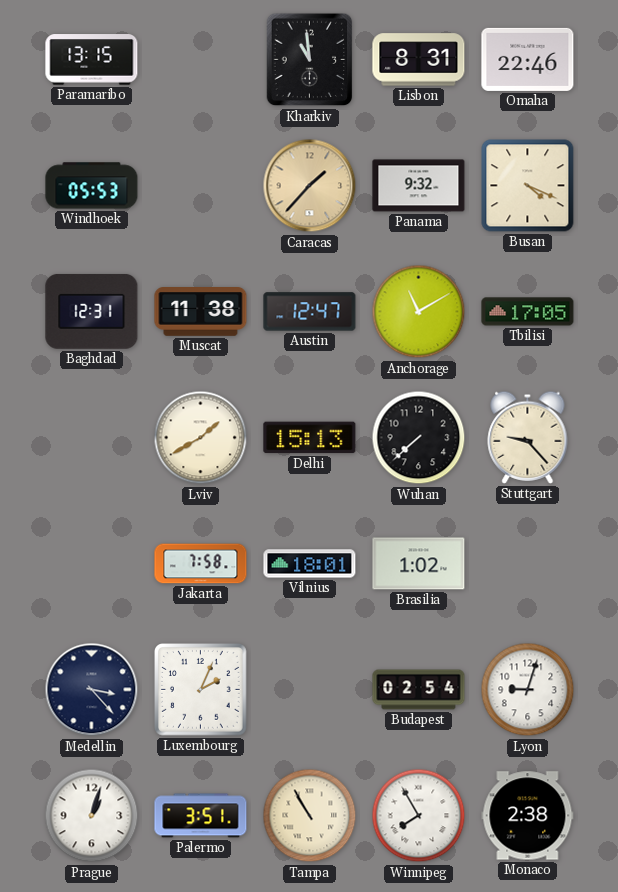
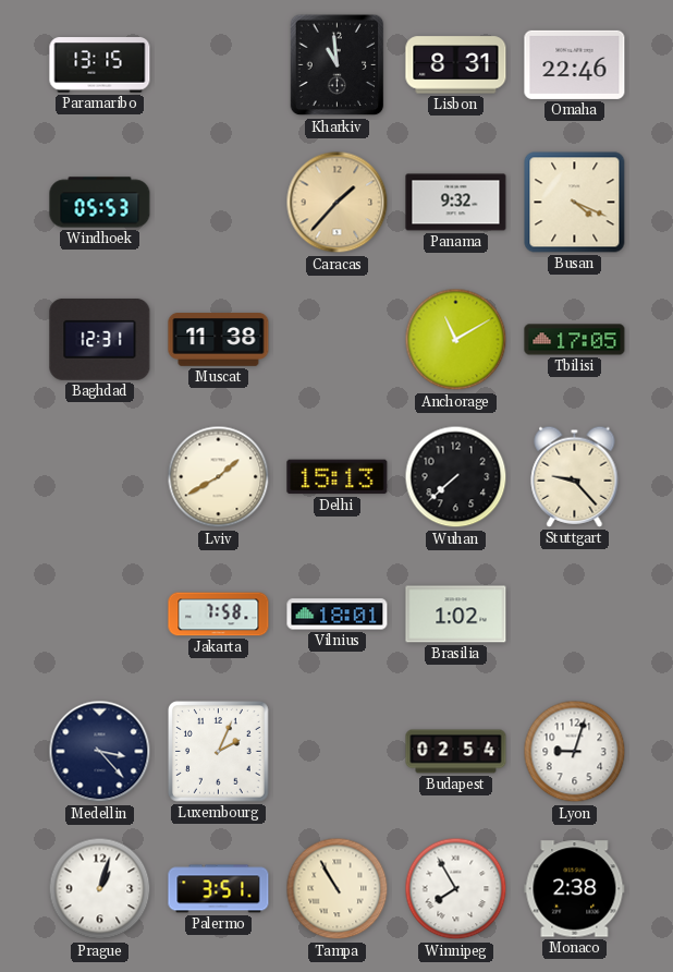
Austin: 12:47 -> none (310, 312)
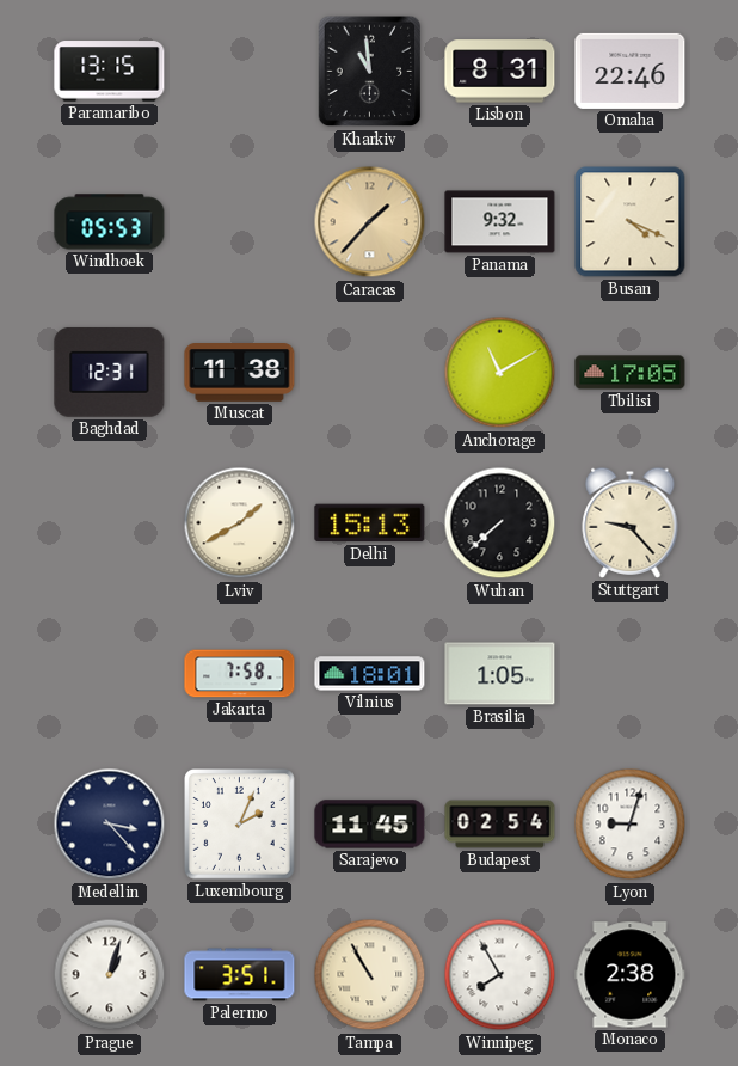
Brasilia: 1:02 -> 1:05 (500, 674)
Sarajevo: none -> 11:45 (370, 825)
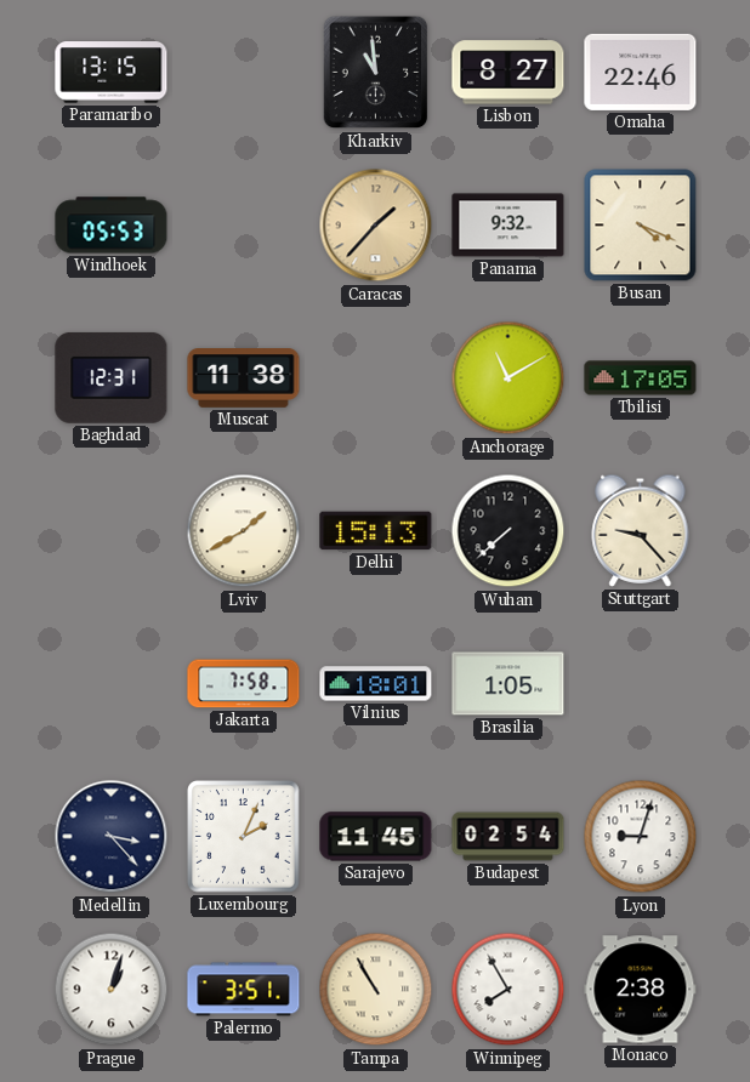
Lisbon: 8:31 -> 8:27 (508, 73)
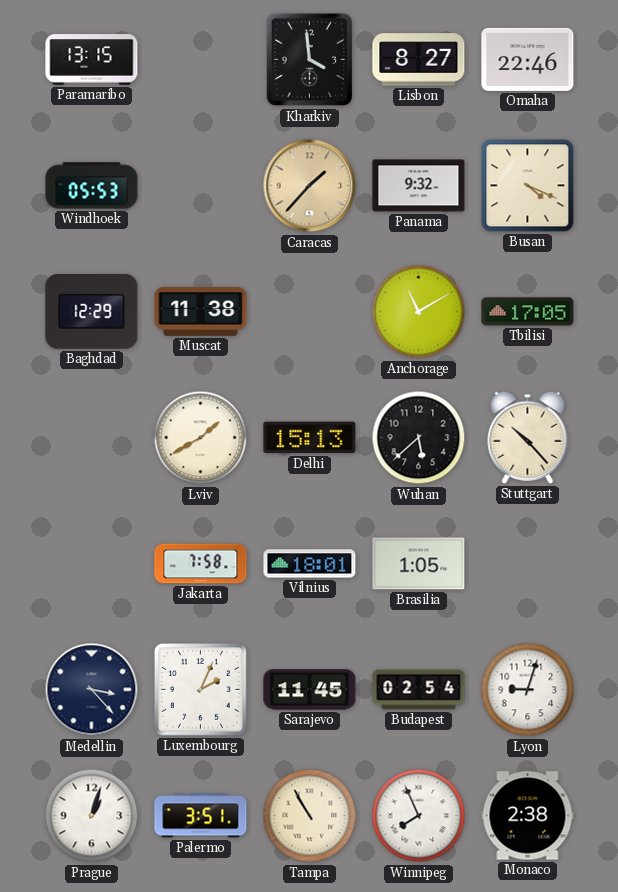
Kharkiv: 10:59 -> 3:59 (310, 60)
Baghdad: 12:31 -> 12:29 (92, 312)
Wuhan: 7:38 -> 5:38 (419, 438)
Stuttgart: 9:23 -> 10:23 (528, 437)
Winnipeg: 7:55 -> 7:56 (419, 816)
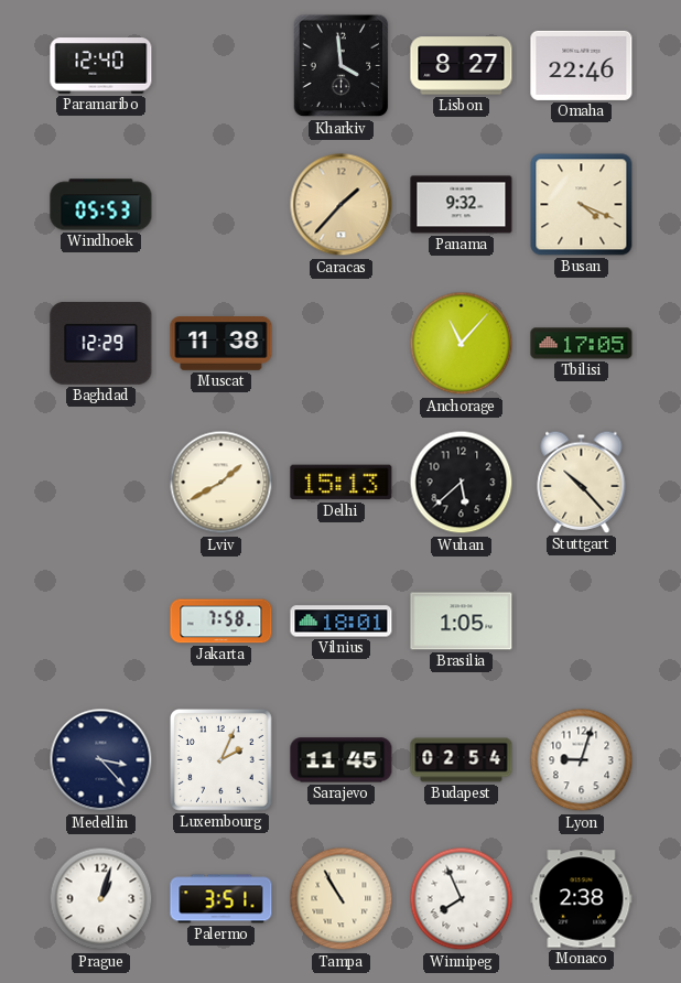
Paramaribo: 13:15 -> 12:40 (101, 66)
Anchorage: 11:10 -> 11:07 (462, 344)
